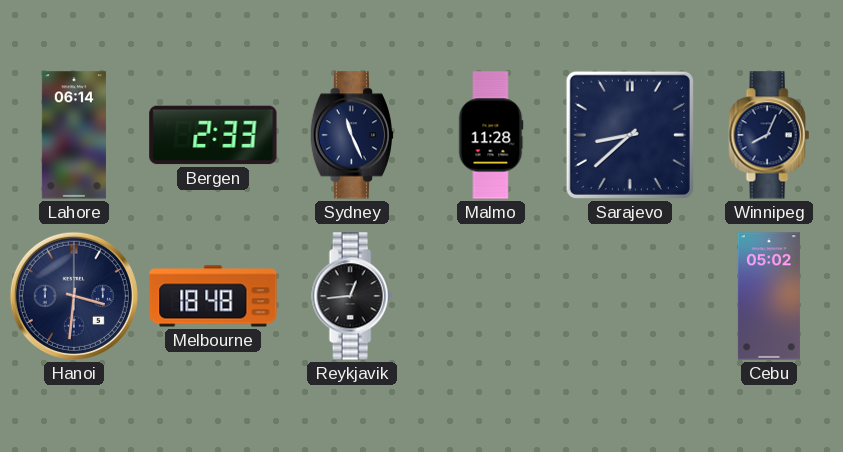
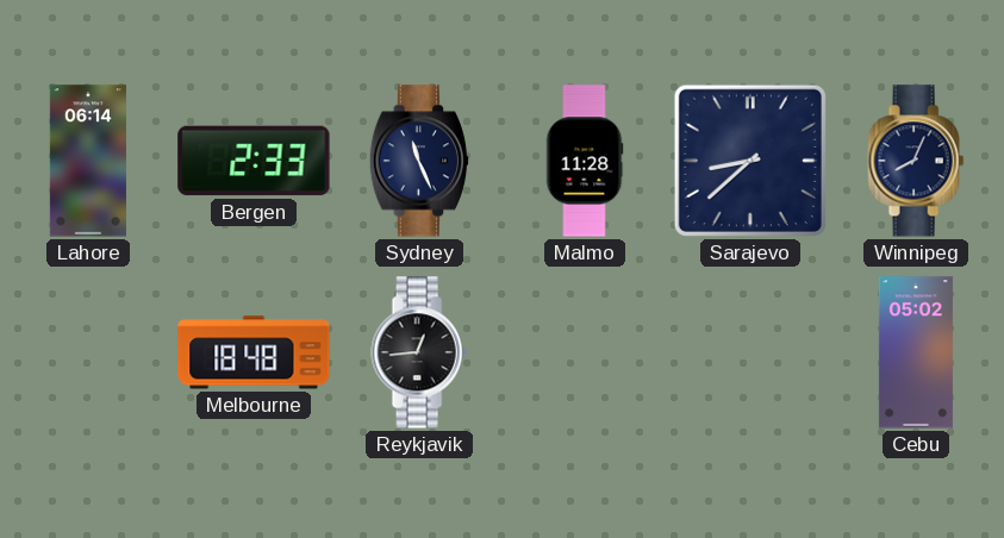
Hanoi: 3:31 -> none (74, 296)
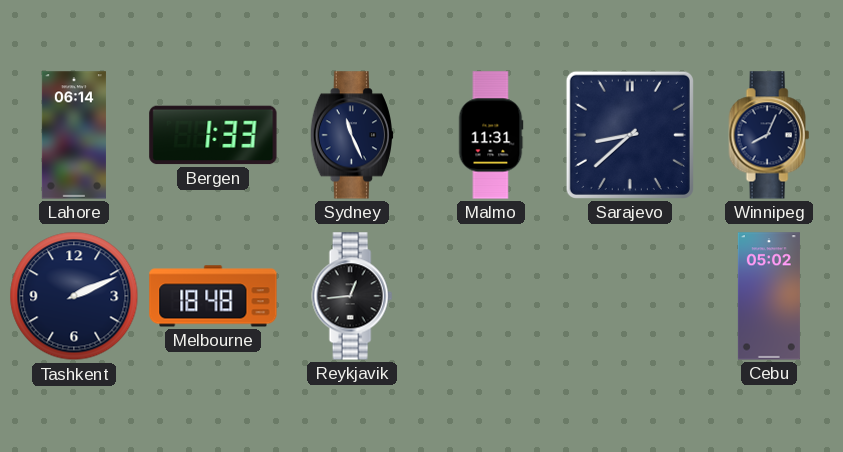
Bergen: 2:33 -> 1:33 (213, 135)
Malmo: 11:28 -> 11:31 (491, 135)
Tashkent: none -> 2:11 (74, 296)
